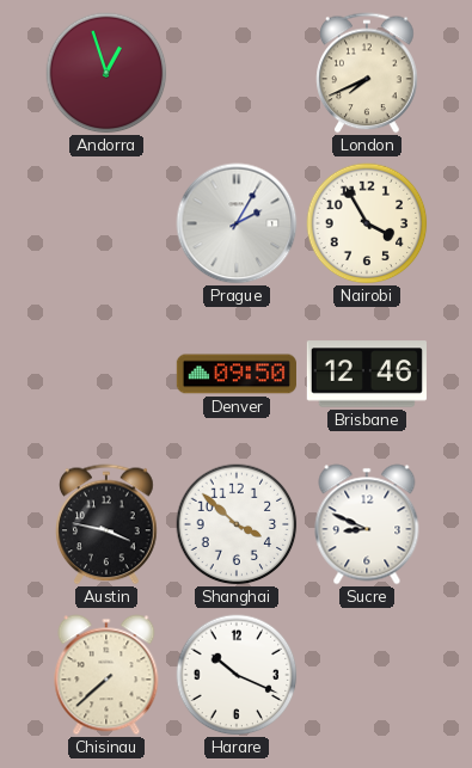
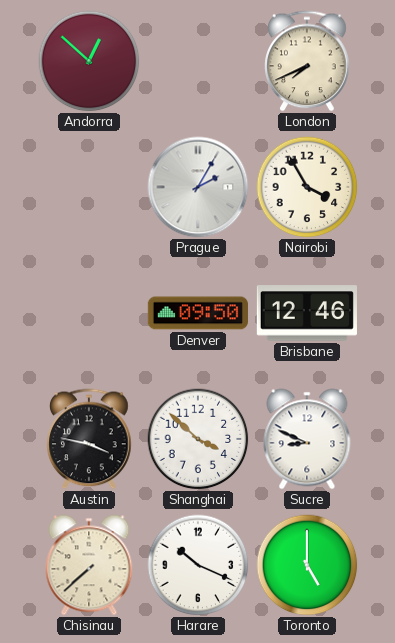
Andorra: 12:57 -> 12:52 (89, 61)
Toronto: none -> 5:00 (307, 565)
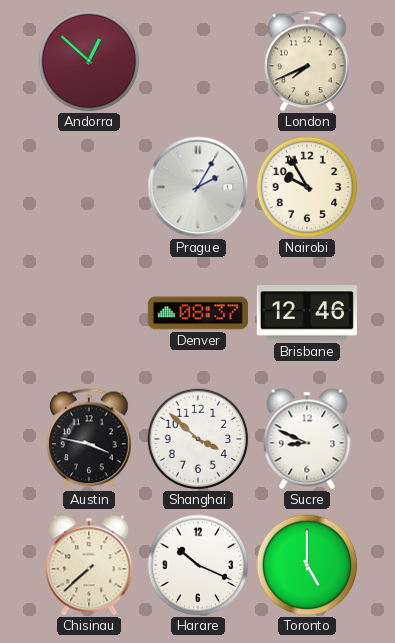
Nairobi: 3:55 -> 9:55 (307, 187)
Denver: 09:50 -> 08:37 (198, 313)
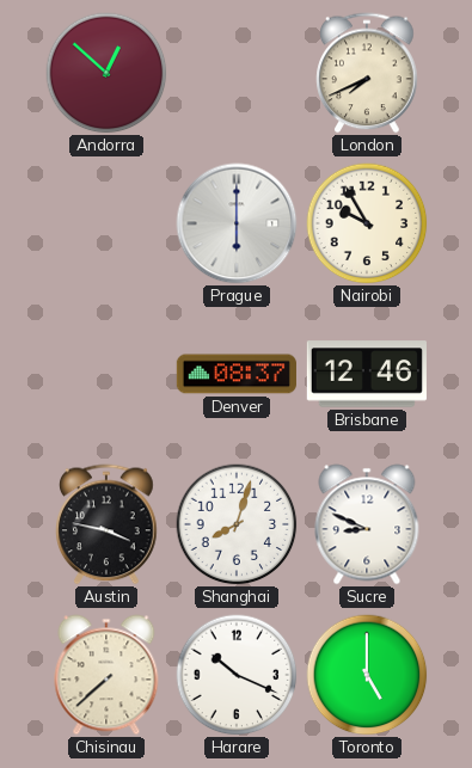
Prague: 2:05 -> 6:00 (237, 223)
Shanghai: 3:52 -> 8:03 (237, 524)
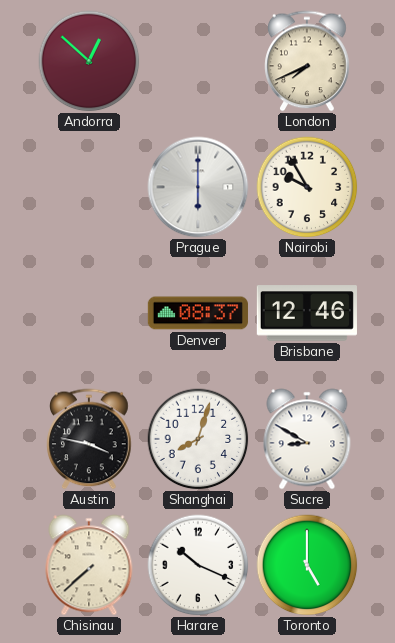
Sucre: 8:49 -> 8:50 (307, 439)
